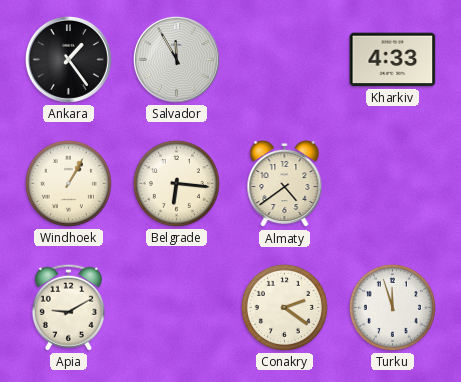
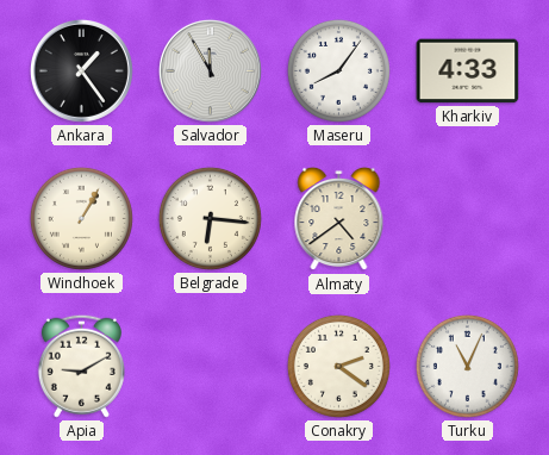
Maseru: none -> 8:06 (338, 70)
Turku: 11:57 -> 11:04 (467, 366)
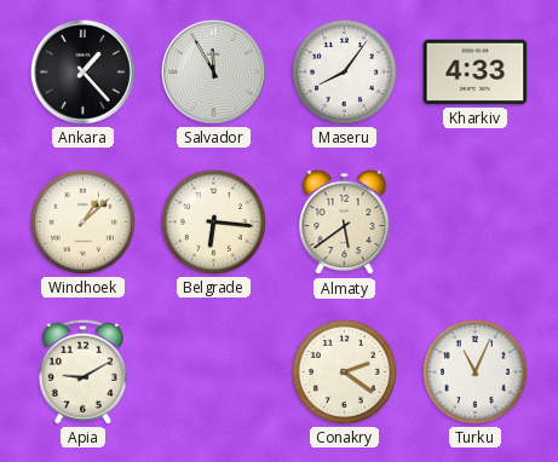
Ankara: 1:24 -> 1:23 (82, 71)
Windhoek: 1:05 -> 1:08 (82, 221)
Almaty: 4:39 -> 5:39 (345, 223)
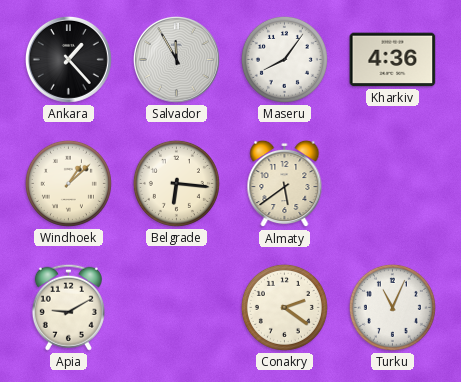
Kharkiv: 4:33 -> 4:36 (393, 60)
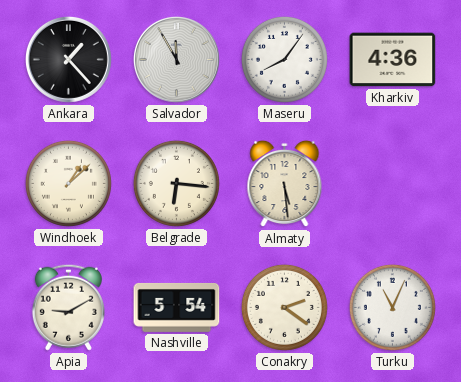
Almaty: 5:39 -> 5:29 (285, 184)
Nashville: none -> 5:54 (177, 307)
